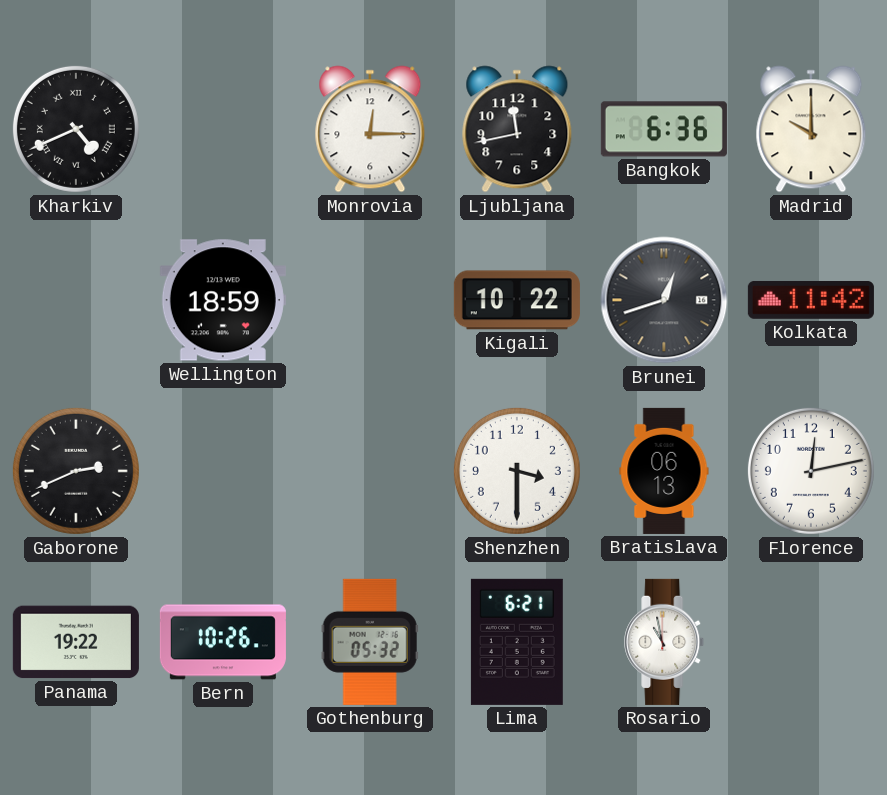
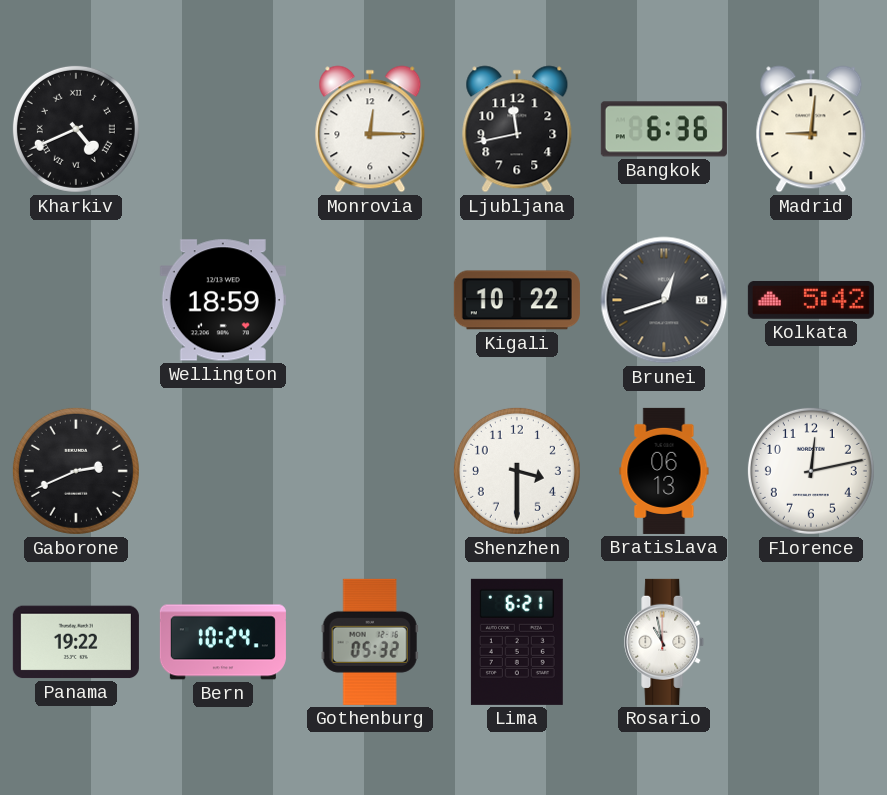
Madrid: 10:00 -> 9:01 (811, 129)
Kolkata: 11:42 -> 5:42 (811, 300)
Bern: 10:26 -> 10:24 (223, 642)
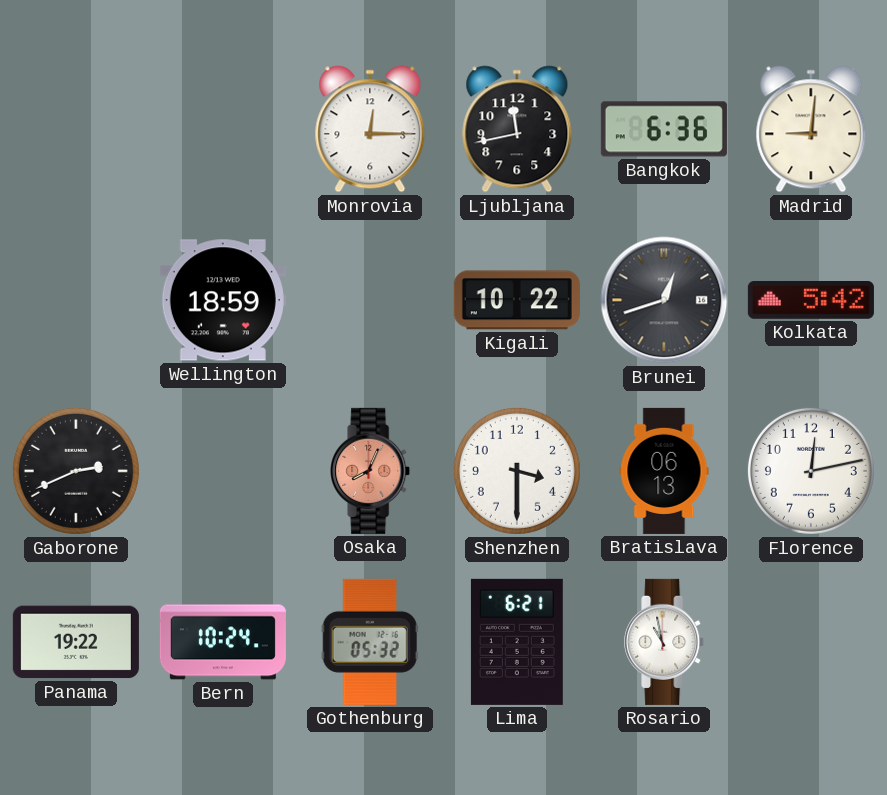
Kharkiv: 4:41 -> none (76, 129)
Osaka: none -> 8:04 (371, 471)
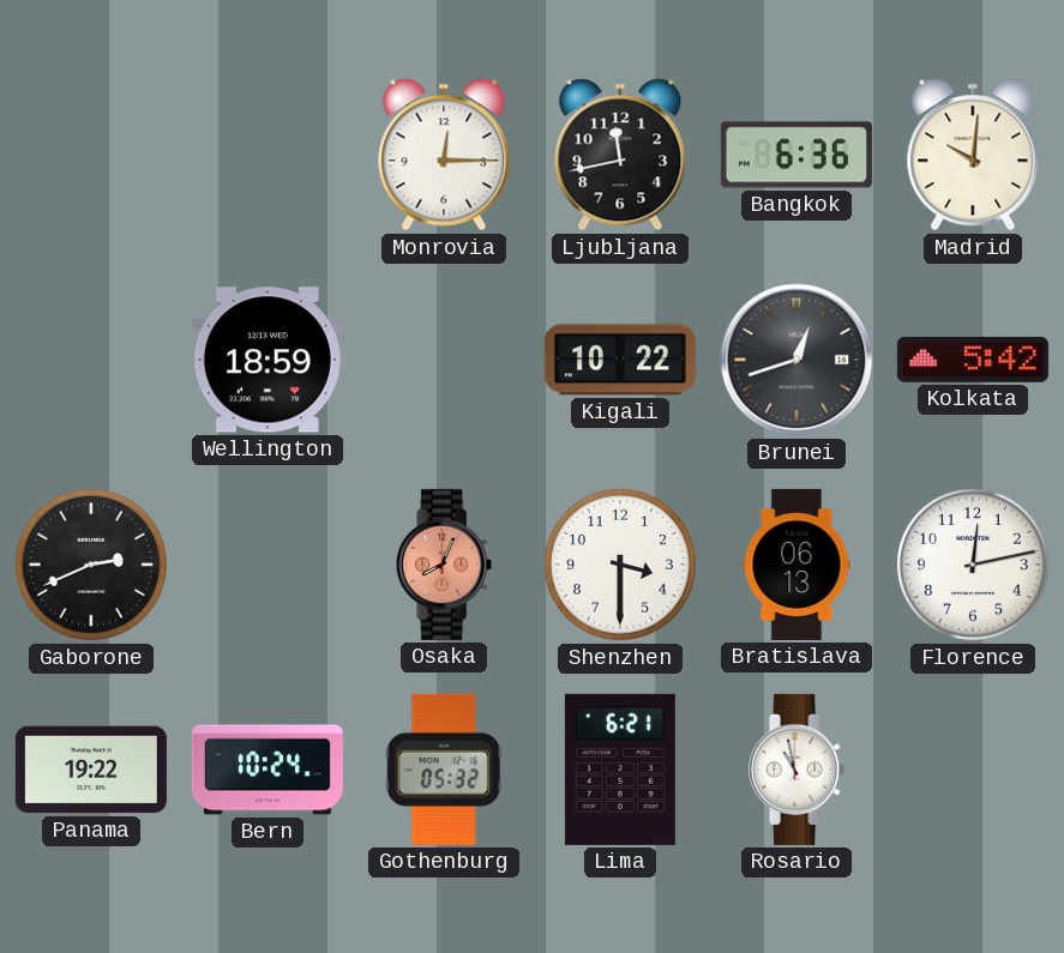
Madrid: 9:01 -> 10:01 (973, 155)
